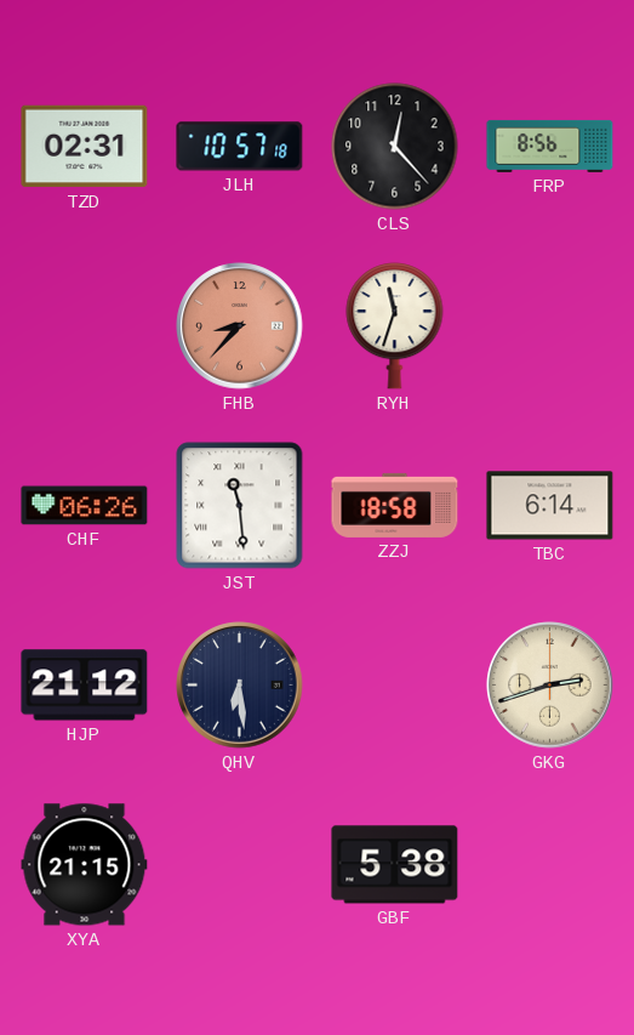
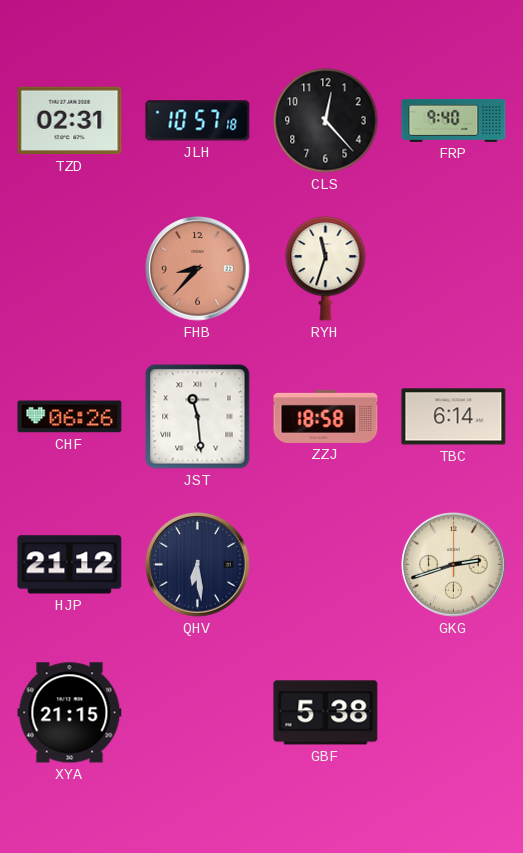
FRP: 8:56 -> 9:40 (454, 120)
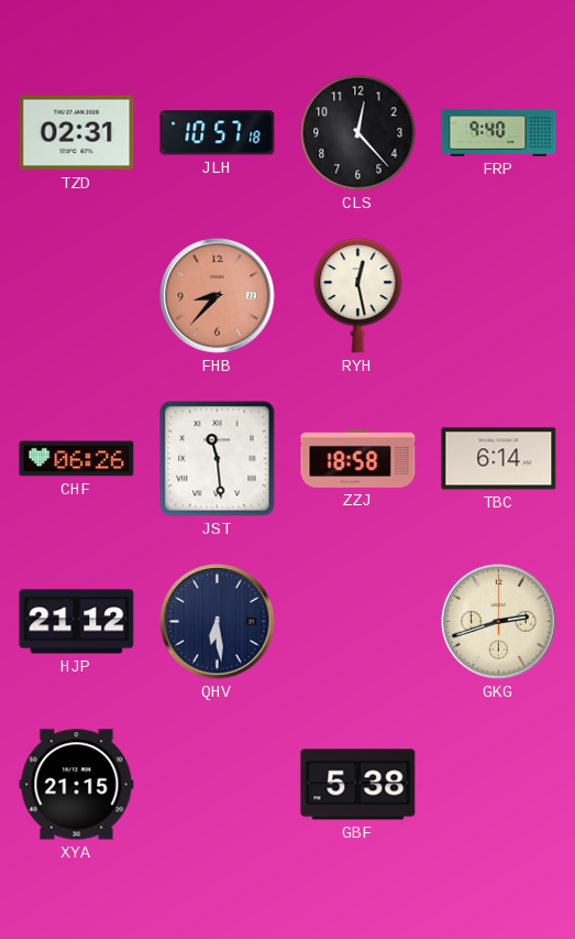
RYH: 11:33 -> 12:28 (358, 296)
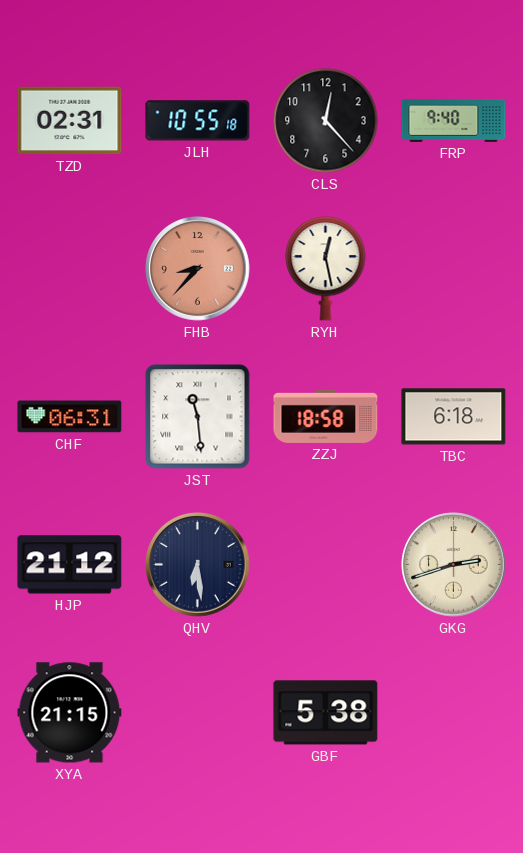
JLH: 10:57 -> 10:55 (198, 121)
CHF: 06:26 -> 06:31 (70, 417)
TBC: 6:14 -> 6:18 (454, 417)
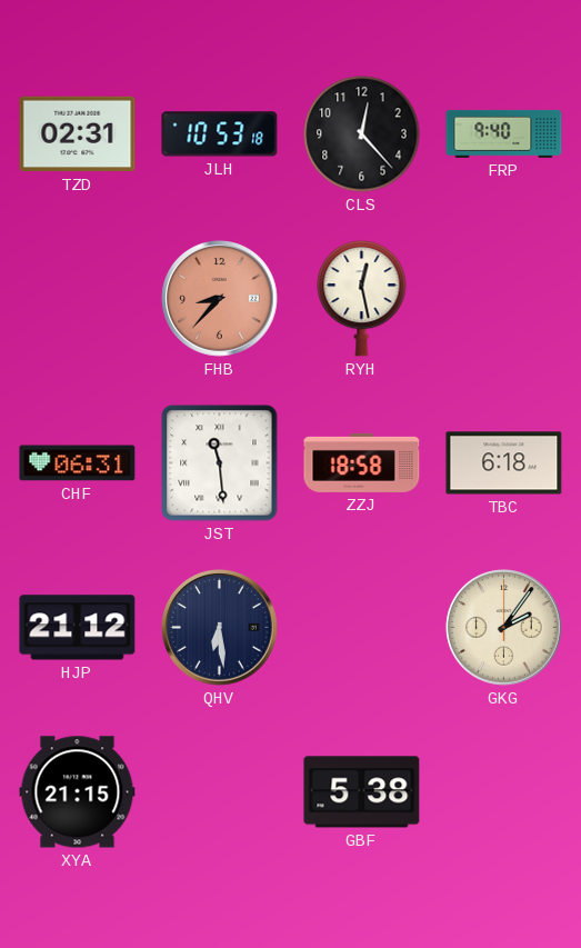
JLH: 10:55 -> 10:53 (220, 134)
GKG: 2:42 -> 2:06 (504, 628)
